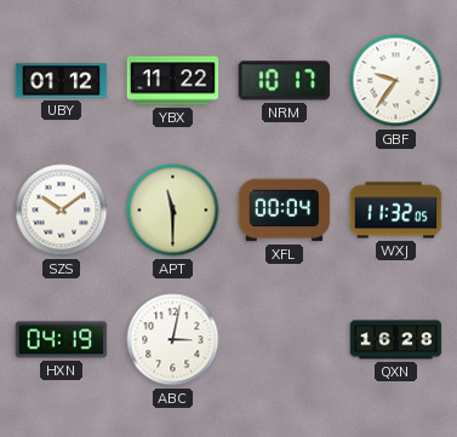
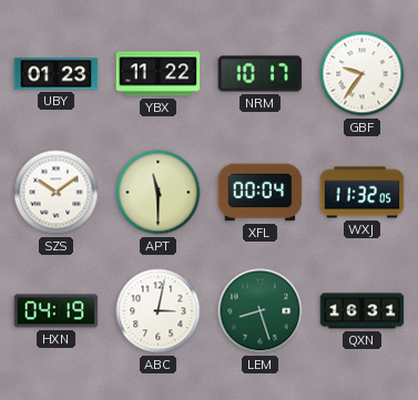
UBY: 01:12 -> 01:23 (57, 74)
LEM: none -> 8:27 (261, 311)
QXN: 16:28 -> 16:31 (363, 311)
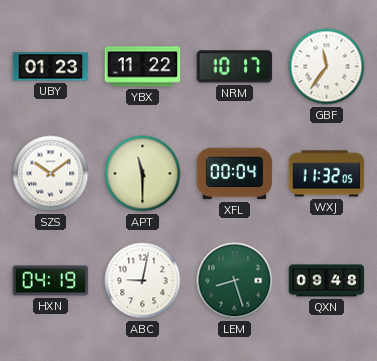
GBF: 9:36 -> 11:36 (327, 67)
ABC: 3:02 -> 9:02 (143, 281)
QXN: 16:31 -> 09:48 (327, 281)
